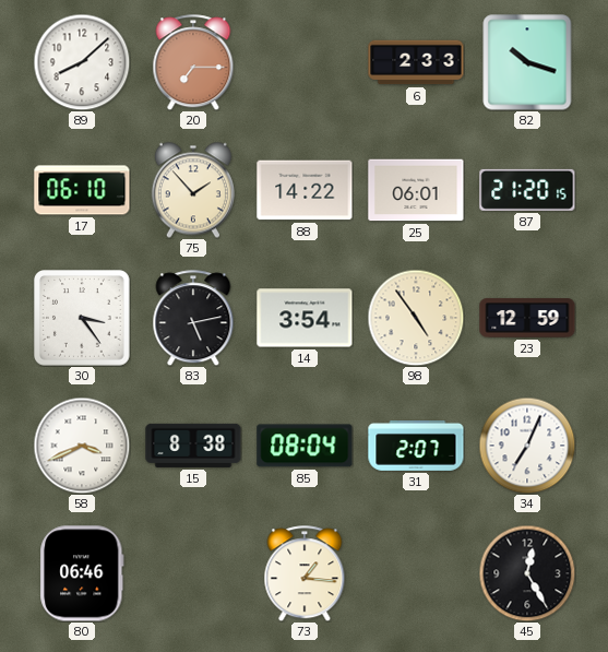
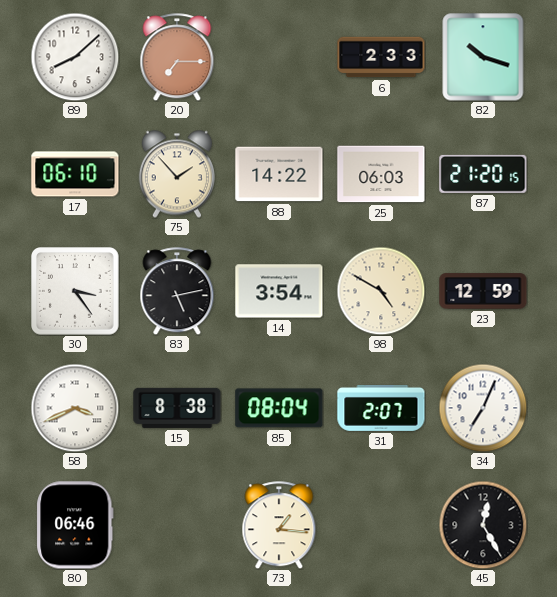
25: 06:01 -> 06:03 (381, 174)
98: 4:54 -> 4:50 (381, 291)
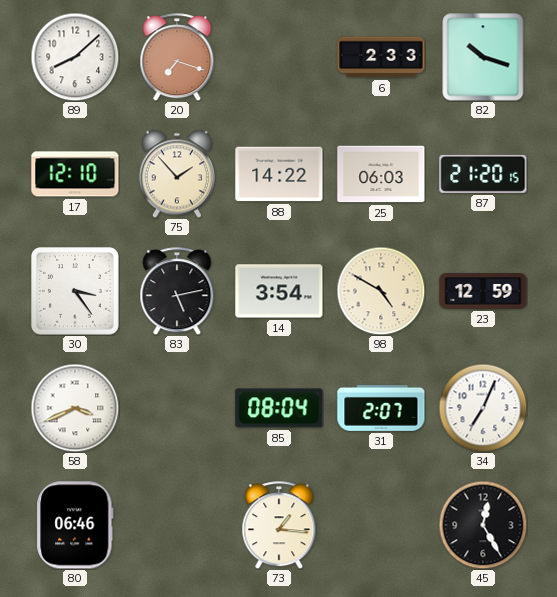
20: 7:15 -> 7:18 (177, 57)
17: 06:10 -> 12:10 (75, 174)
15: 8:38 -> none (177, 408)
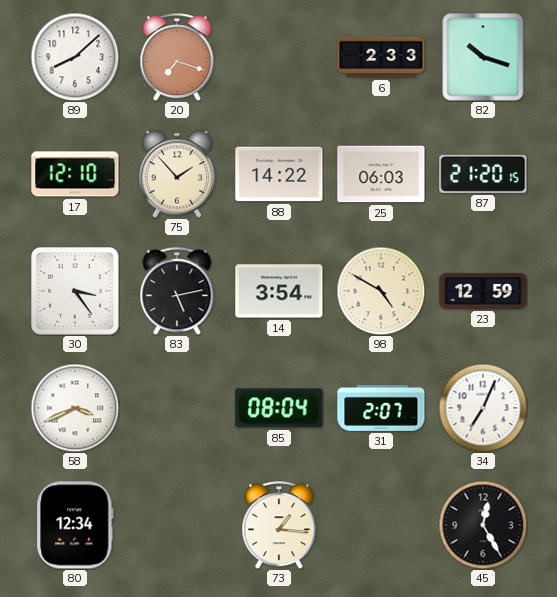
80: 06:46 -> 12:34 (75, 525)
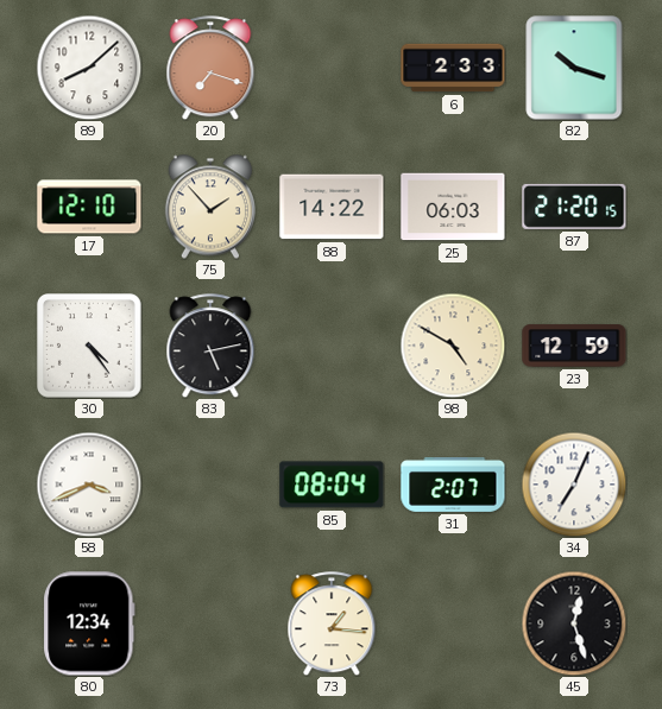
30: 3:24 -> 4:24 (90, 347)
14: 3:54 -> none (279, 291)
45: 12:25 -> 12:27 (574, 623)
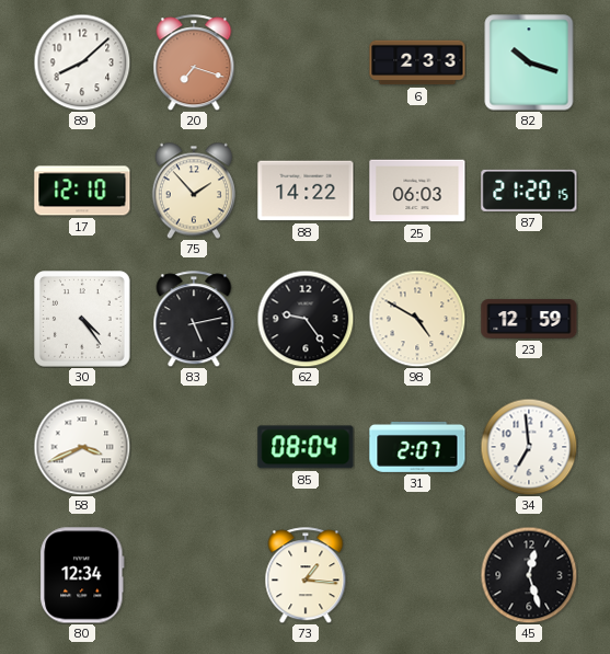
62: none -> 9:24 (306, 319)
34: 7:04 -> 6:59 (529, 447)
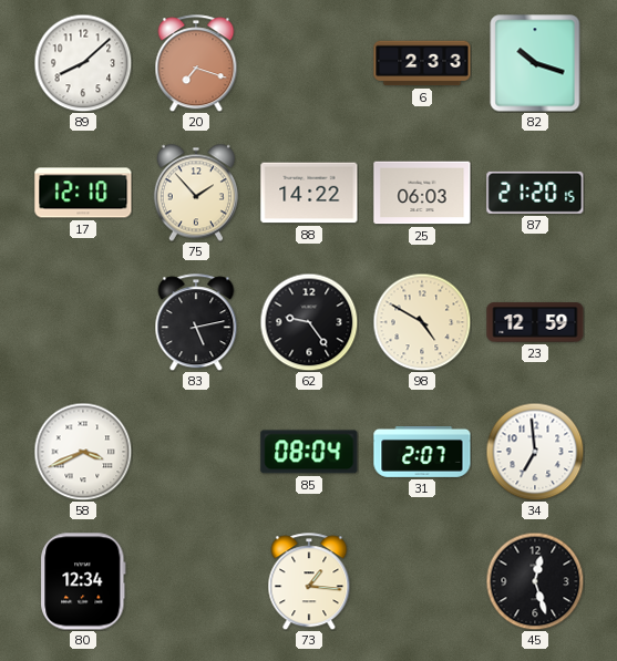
30: 4:24 -> none (83, 320)
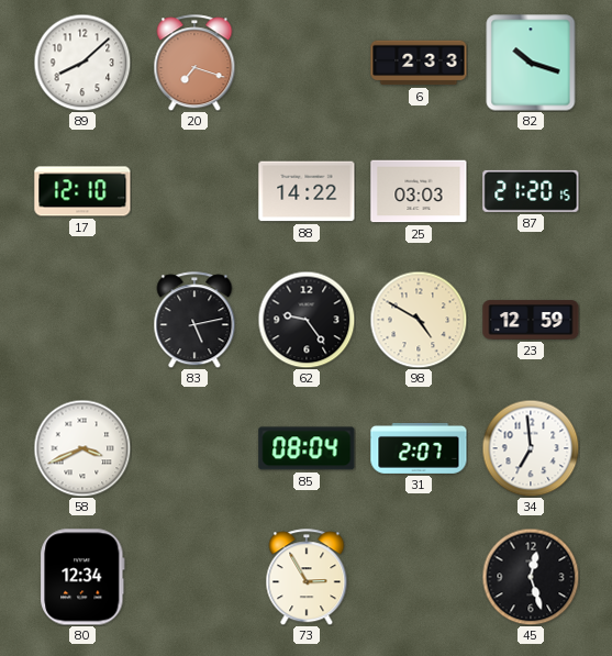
75: 1:53 -> none (196, 193)
25: 06:03 -> 03:03 (419, 191)
73: 1:16 -> 2:55 (307, 577)
